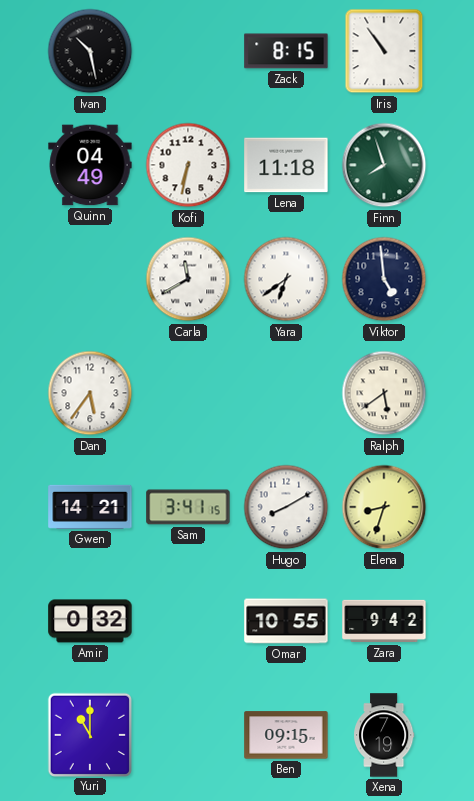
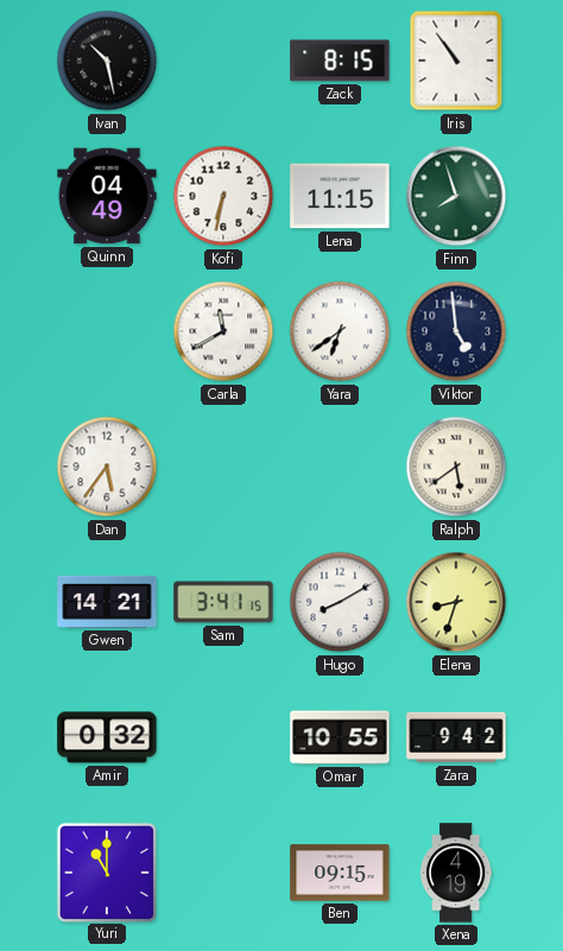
Lena: 11:18 -> 11:15 (340, 196)
Xena: 7:19 -> 4:19 (456, 873)
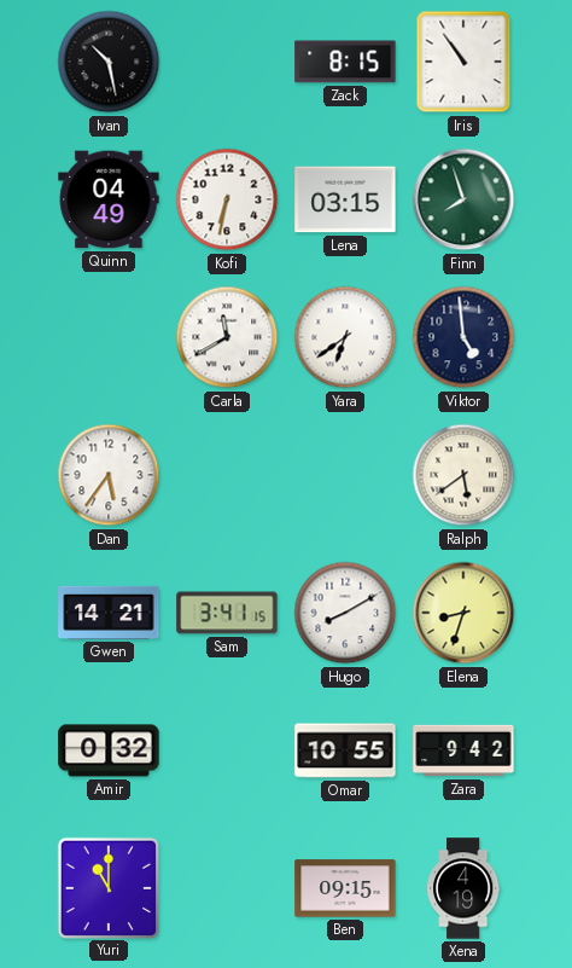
Lena: 11:15 -> 03:15 (345, 199)
